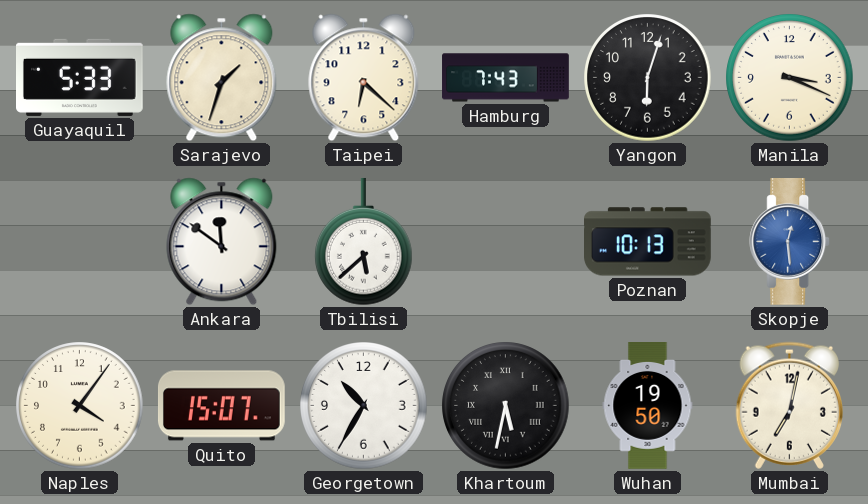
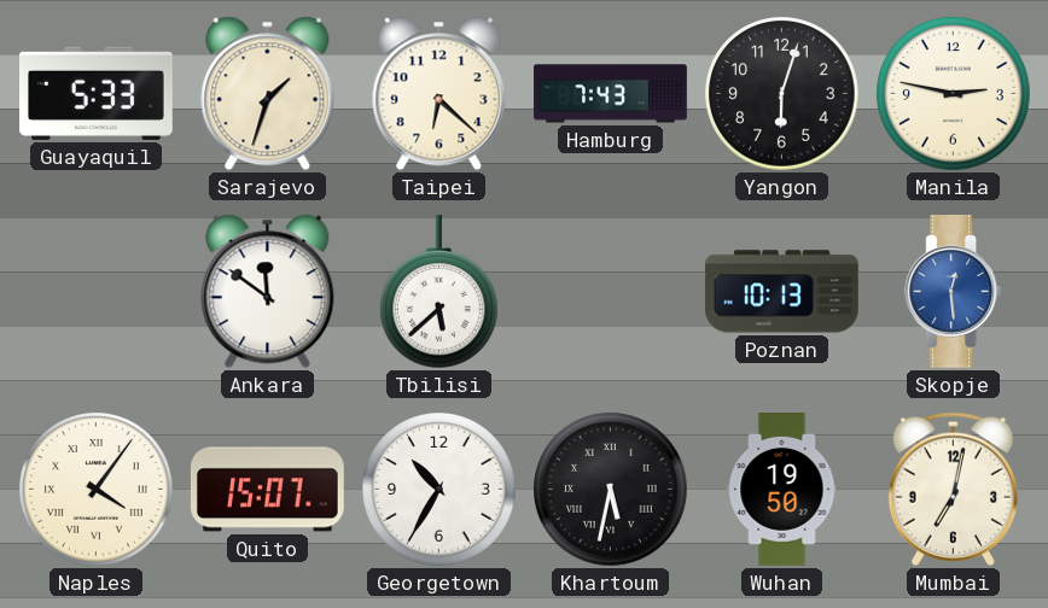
Manila: 3:19 -> 2:47 (954, 94)
Naples numerals: Arabic -> Roman (97, 490)
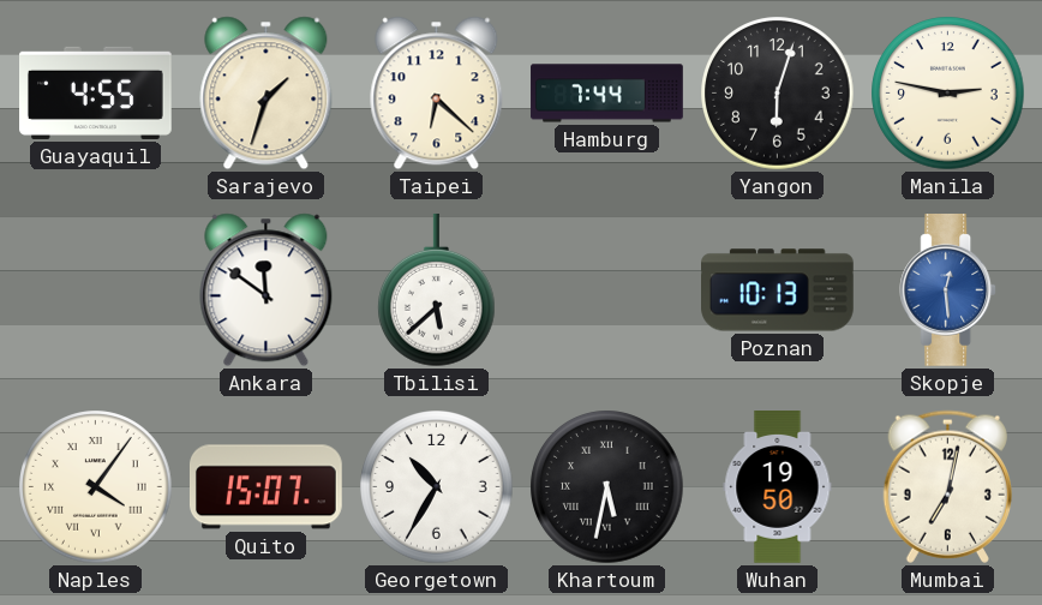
Guayaquil: 5:33 -> 4:55 (96, 92)
Hamburg: 7:43 -> 7:44 (607, 94)
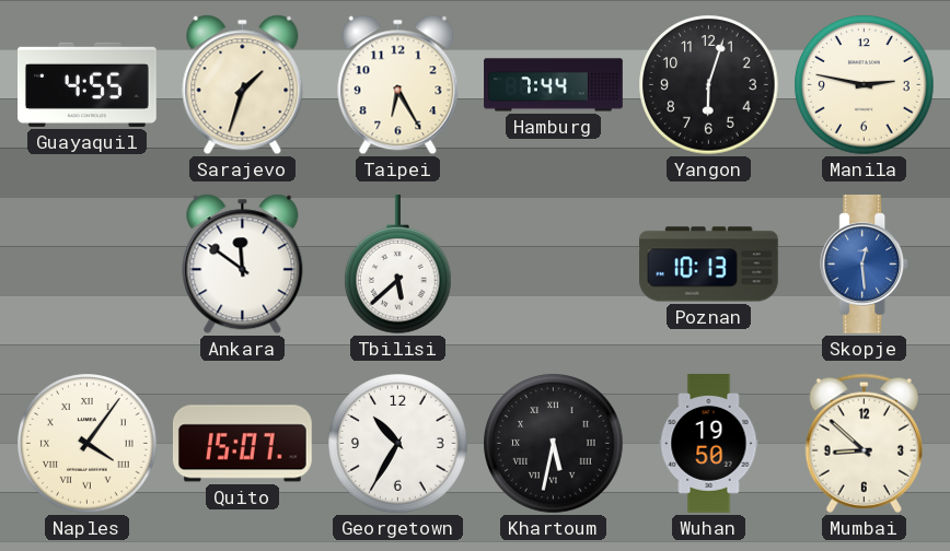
Taipei: 6:22 -> 6:25 (398, 85)
Mumbai: 7:02 -> 8:52 (864, 443)
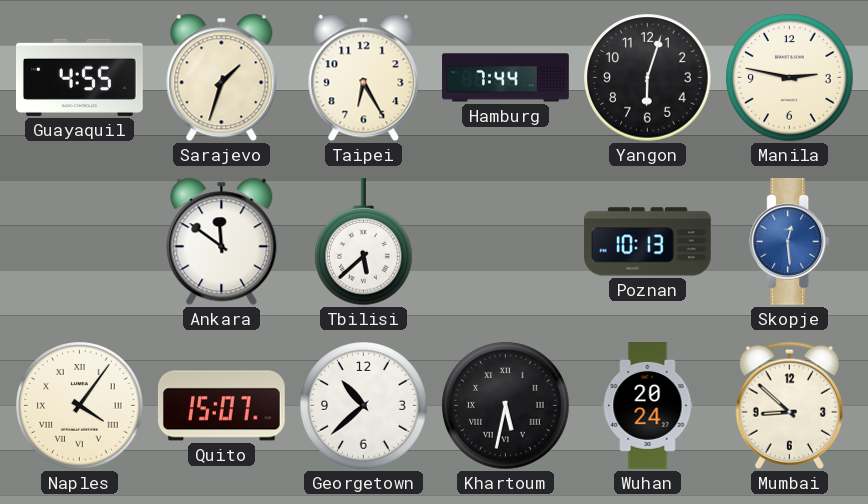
Georgetown: 10:35 -> 10:38 (364, 406)
Wuhan: 19:50 -> 20:24 (648, 406)
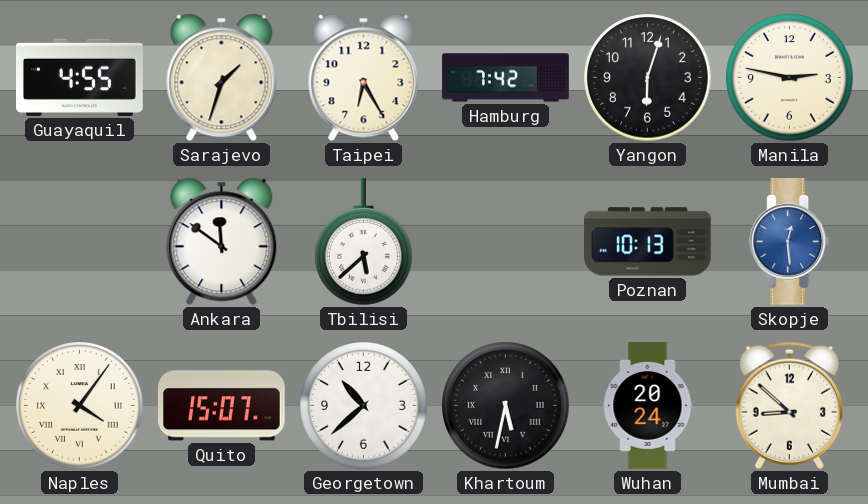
Hamburg: 7:44 -> 7:42 (506, 78)
